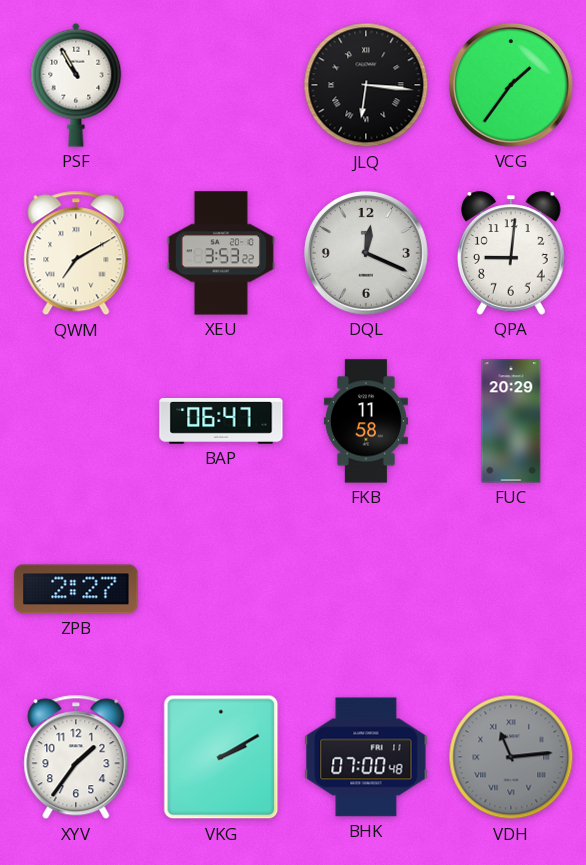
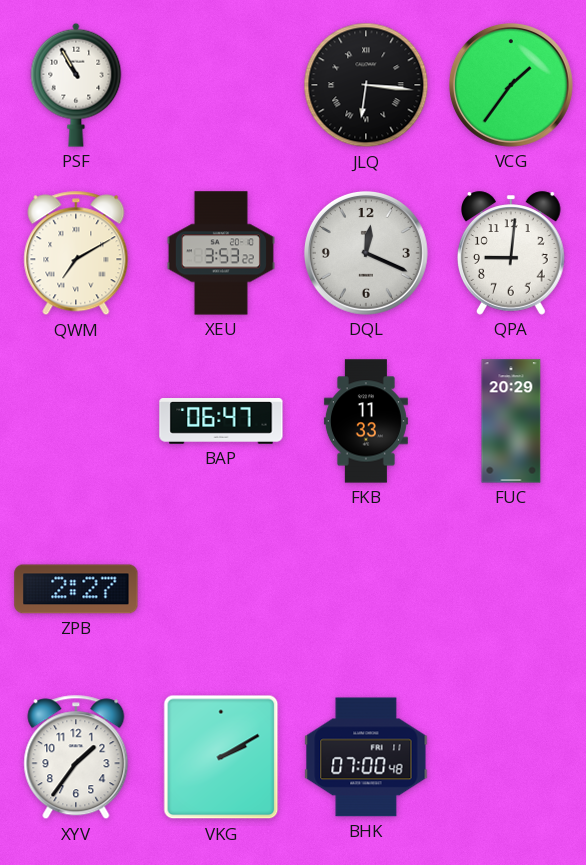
FKB: 11:58 -> 11:33 (366, 421)
VDH: 11:14 -> none (511, 757)
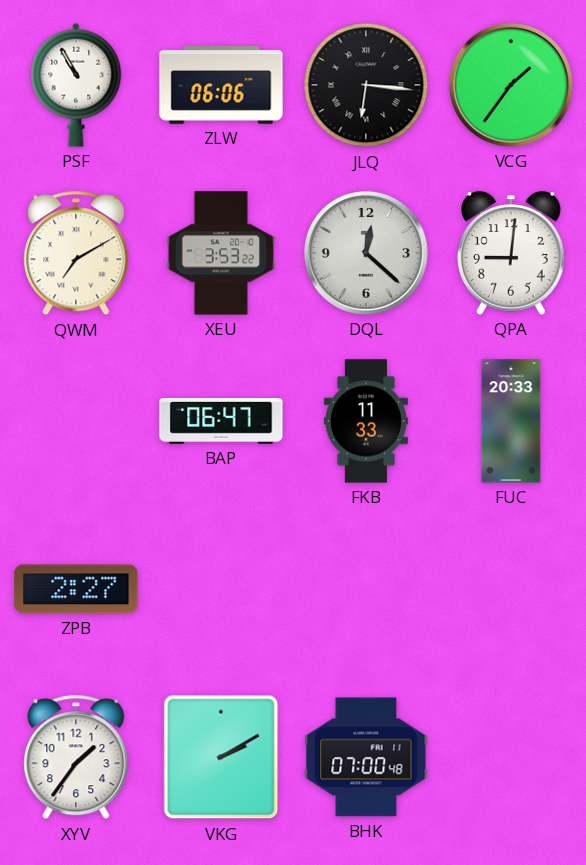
ZLW: none -> 06:06 (221, 86)
DQL: 12:19 -> 12:22 (366, 253)
FUC: 20:29 -> 20:33 (511, 421)
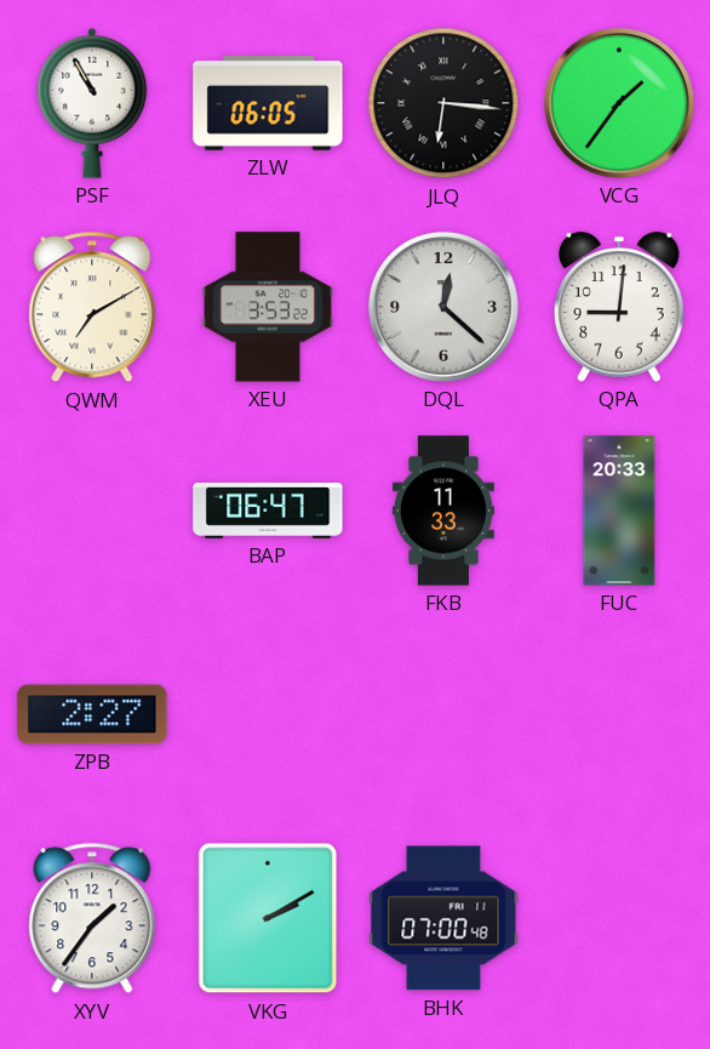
ZLW: 06:06 -> 06:05 (268, 104)
